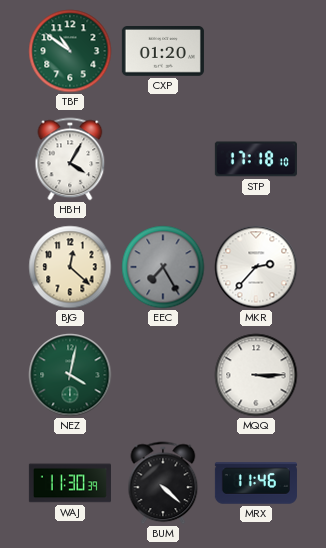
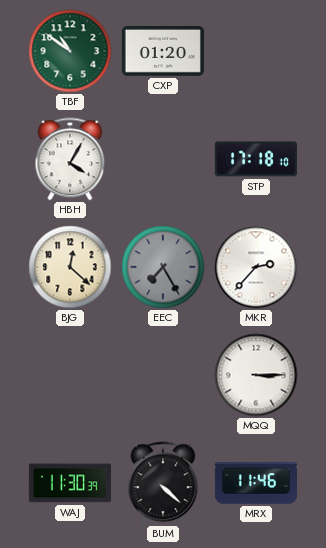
NEZ: 4:02 -> none (70, 375)
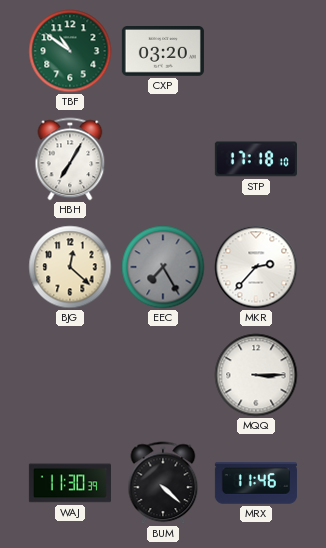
CXP: 01:20 -> 03:20 (163, 52)
HBH: 4:05 -> 7:05 (70, 159)
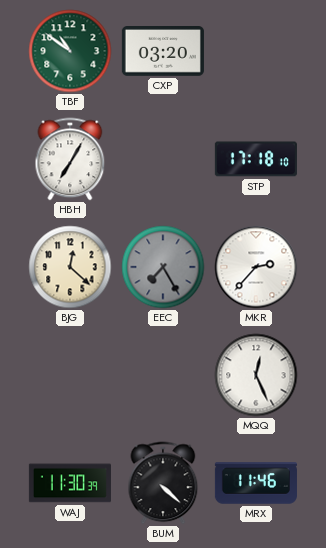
MQQ: 3:15 -> 12:26 (256, 375)
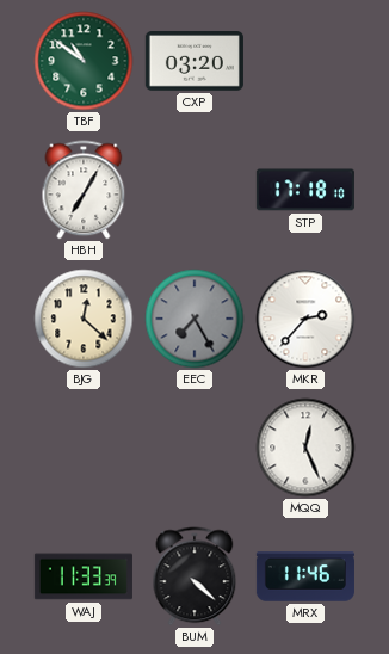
WAJ: 11:30 -> 11:33 (84, 576)
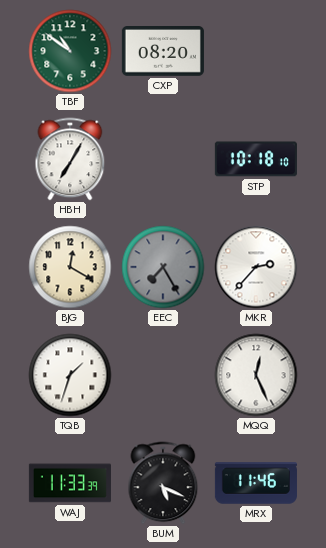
CXP: 03:20 -> 08:20 (163, 52)
STP: 17:18 -> 10:18 (256, 159)
BJG: 12:22 -> 12:20 (70, 267)
TQB: none -> 1:33 (70, 375)
BUM: 4:22 -> 5:19 (163, 483)
